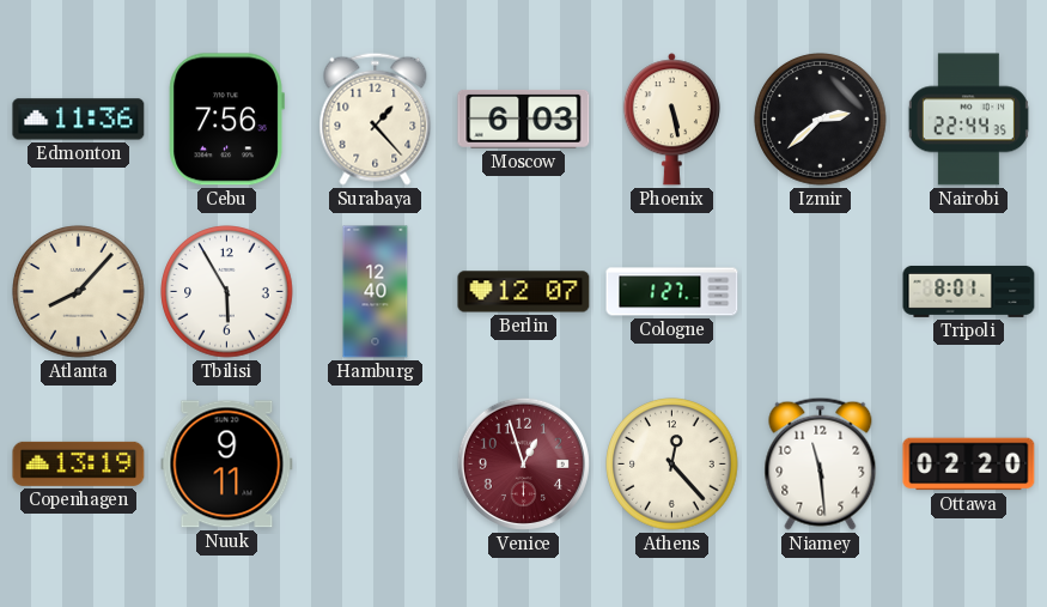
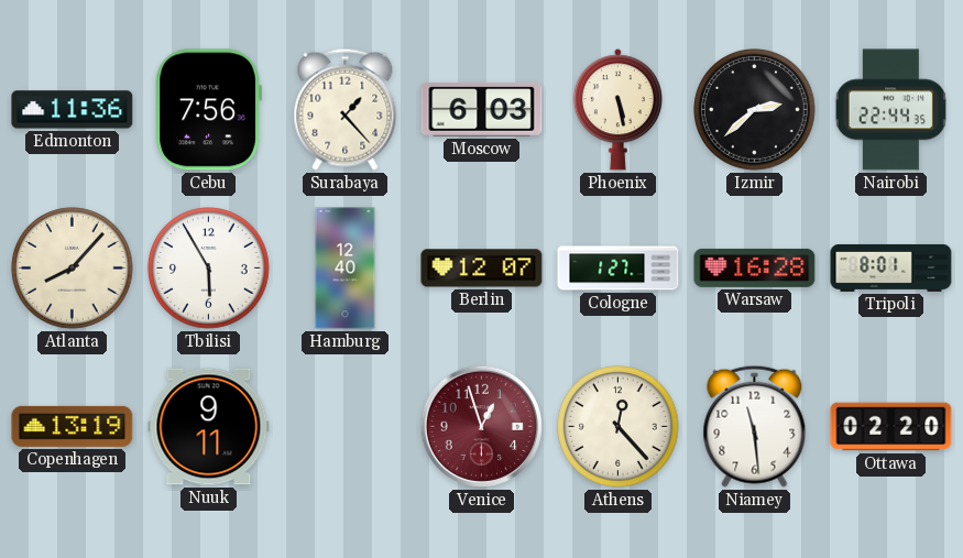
Warsaw: none -> 16:28 (755, 267)
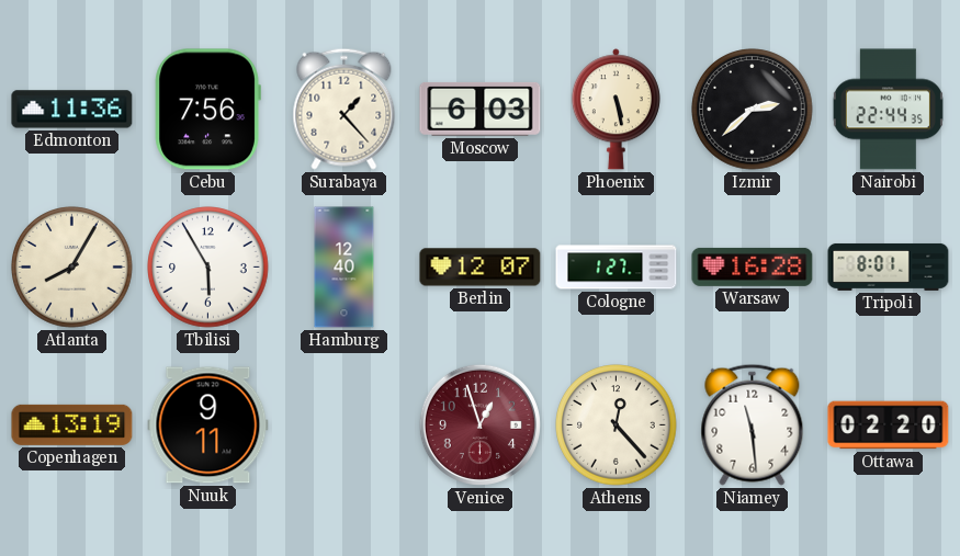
Atlanta: 8:07 -> 8:05 (72, 268)
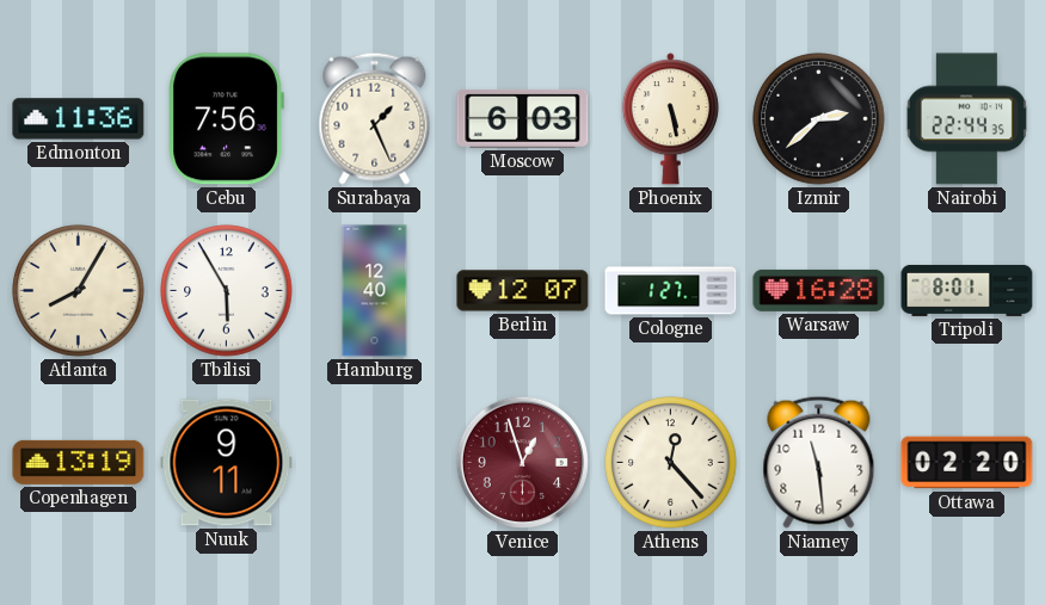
Surabaya: 1:23 -> 1:26 (375, 118)
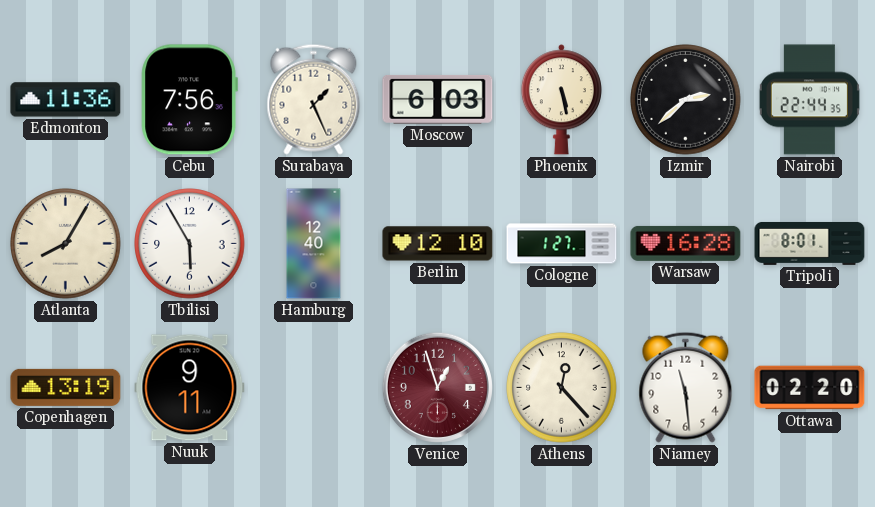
Berlin: 12:07 -> 12:10 (438, 244)
